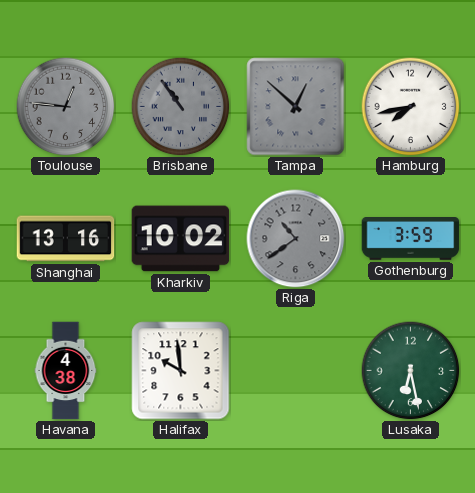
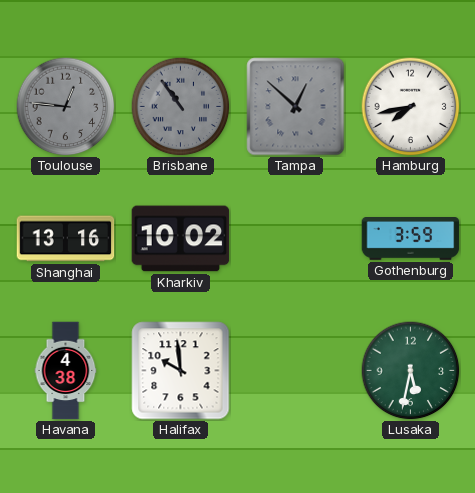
Riga: 10:39 -> none (296, 239)
Lusaka: 6:28 -> 5:32 (411, 371)
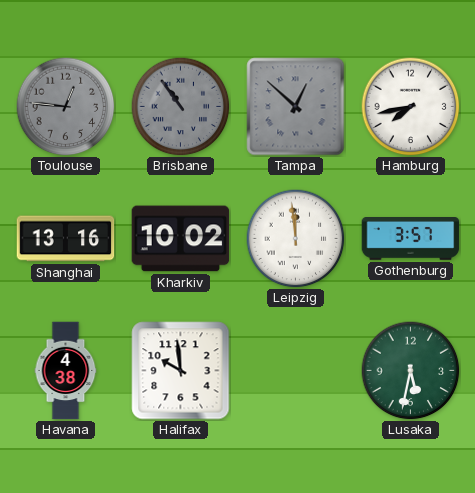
Leipzig: none -> 11:59 (296, 239)
Gothenburg: 3:59 -> 3:57 (411, 239)
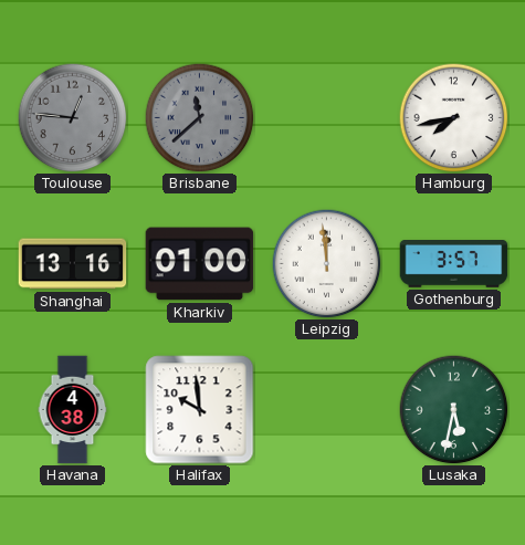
Brisbane: 10:54 -> 11:38 (200, 118)
Tampa: 12:52 -> none (296, 107)
Kharkiv: 10:02 -> 01:00 (200, 264)
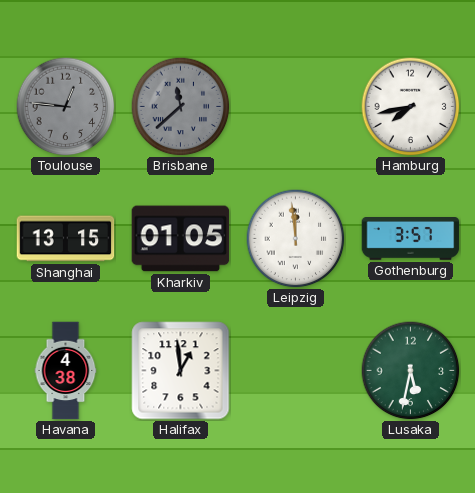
Shanghai: 13:16 -> 13:15 (66, 239)
Kharkiv: 01:00 -> 01:05 (181, 239)
Halifax: 9:59 -> 12:59 (181, 371)
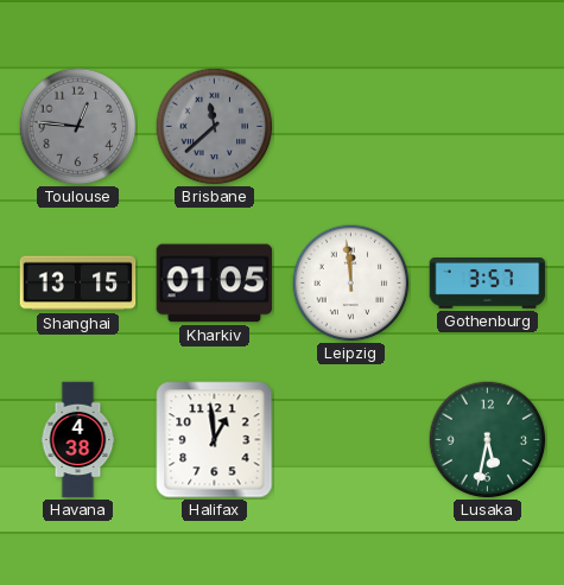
Hamburg: 7:43 -> none (411, 107)
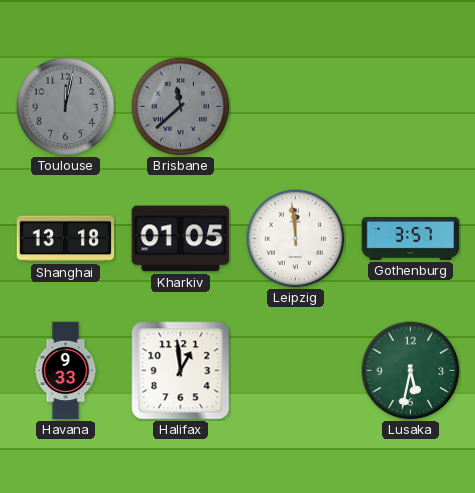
Toulouse: 12:46 -> 12:02 (66, 107)
Shanghai: 13:15 -> 13:18 (66, 239)
Havana: 4:38 -> 9:33 (66, 371)
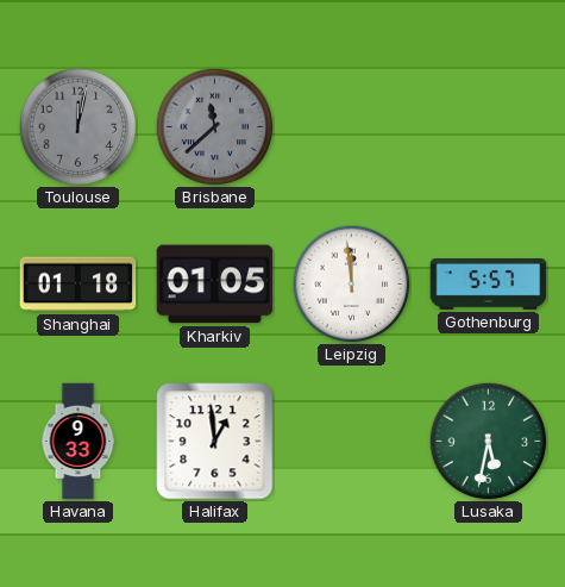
Shanghai: 13:18 -> 01:18 (79, 285)
Gothenburg: 3:57 -> 5:57 (489, 285)
